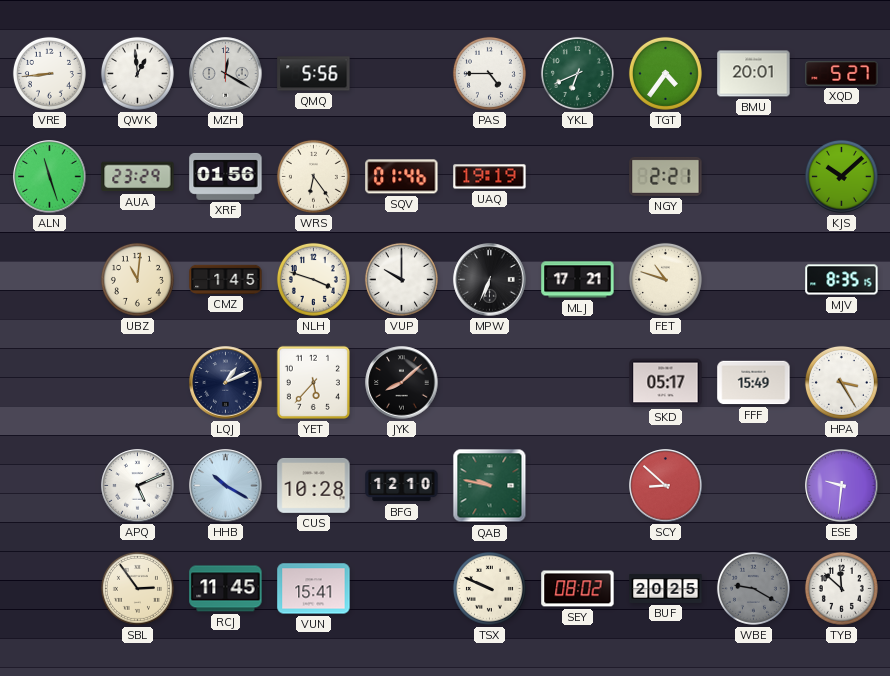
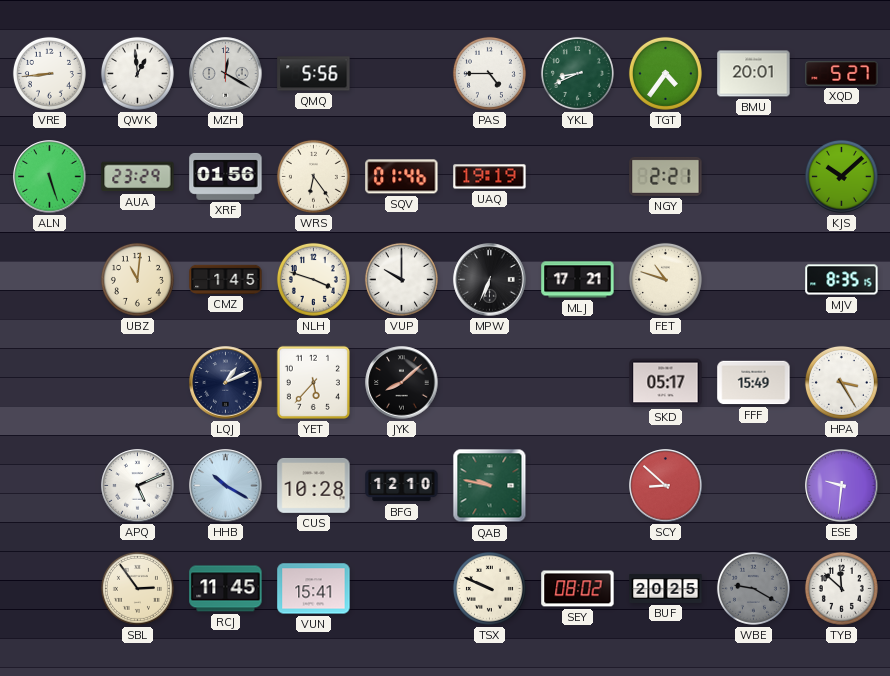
YKL: 6:41 -> 8:41 (577, 73)
ALN: 11:27 -> 5:27 (50, 177)
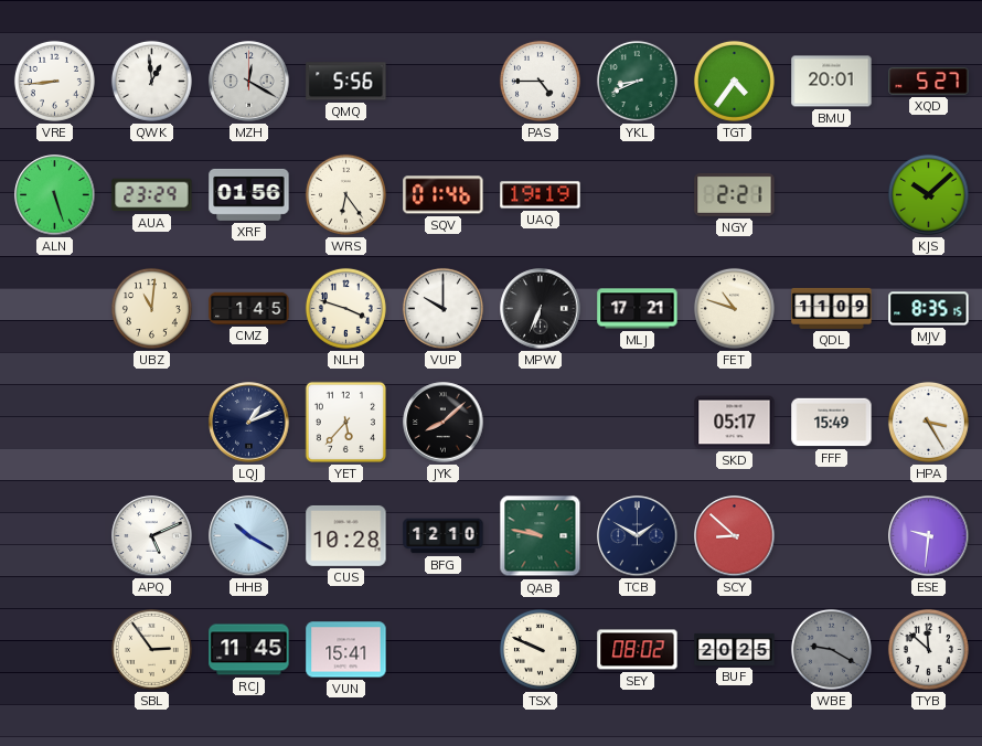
QDL: none -> 11:09 (832, 308)
TCB: none -> 1:50 (638, 536)
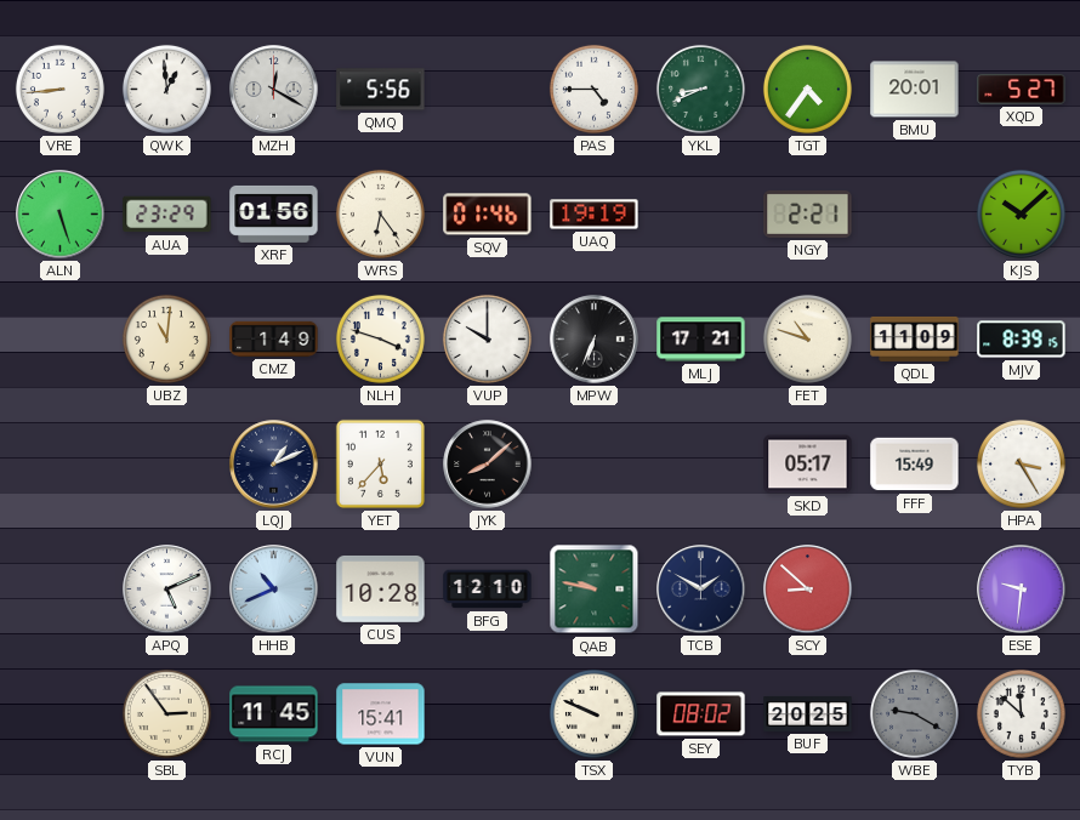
CMZ: 1:45 -> 1:49 (274, 338)
MJV: 8:35 -> 8:39 (1022, 340)
HHB: 10:20 -> 10:41 (274, 590)
